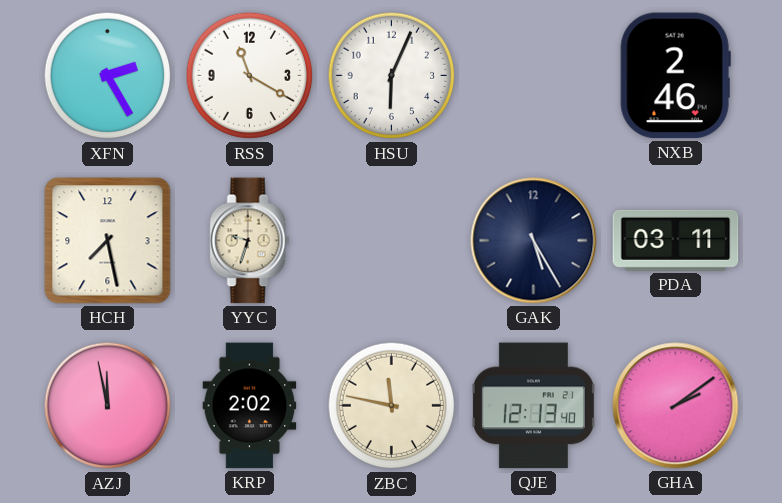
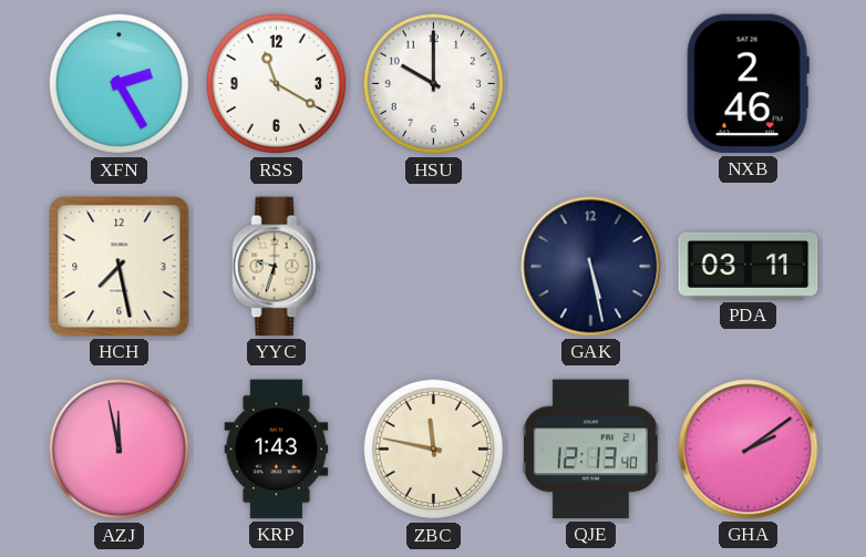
HSU: 6:04 -> 10:00 (434, 84)
GAK: 5:25 -> 5:28 (591, 267)
KRP: 2:02 -> 1:43 (277, 450)
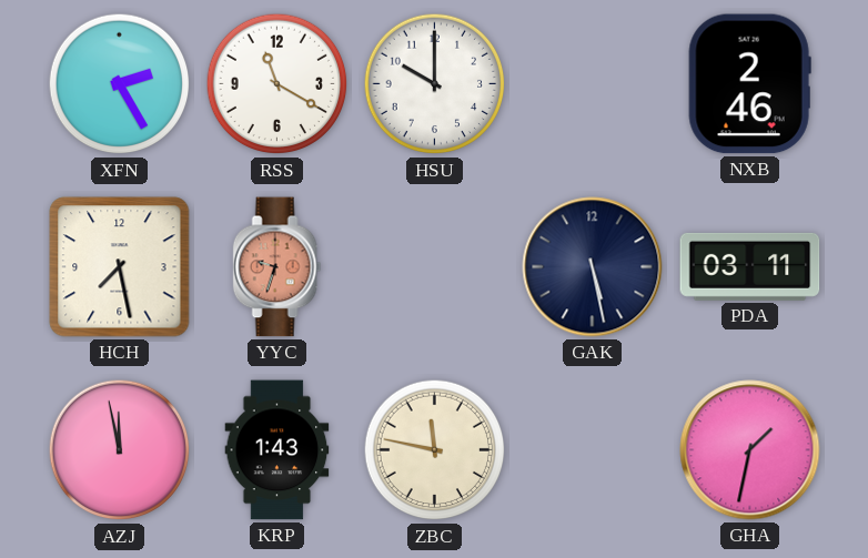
YYC dial: cream -> salmon (277, 267)
QJE: 12:13 -> none (590, 450)
GHA: 2:09 -> 1:32 (750, 450)
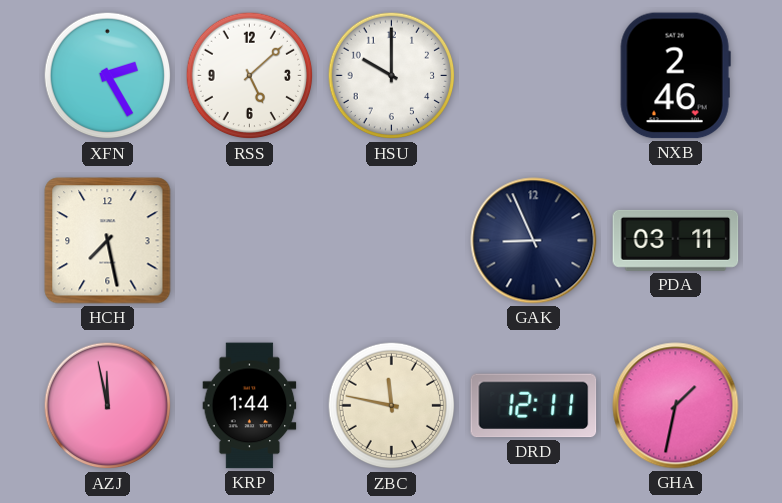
RSS: 11:20 -> 5:08 (250, 76)
YYC: 9:33 -> none (277, 267)
GAK: 5:28 -> 8:56 (534, 241)
KRP: 1:43 -> 1:44 (250, 406)
DRD: none -> 12:11 (534, 406)
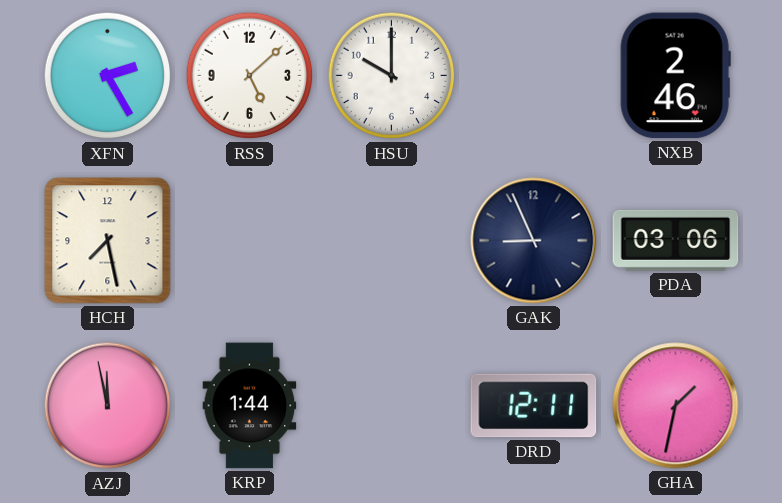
PDA: 03:11 -> 03:06 (676, 240)
ZBC: 11:47 -> none (392, 406)
